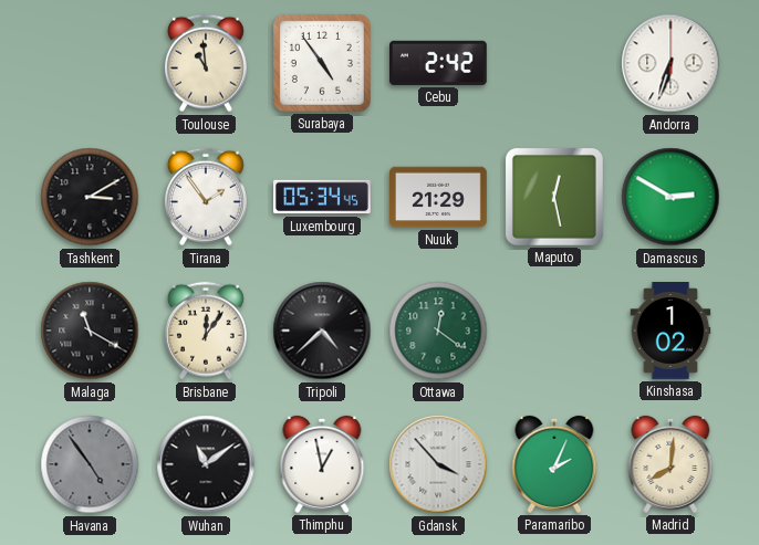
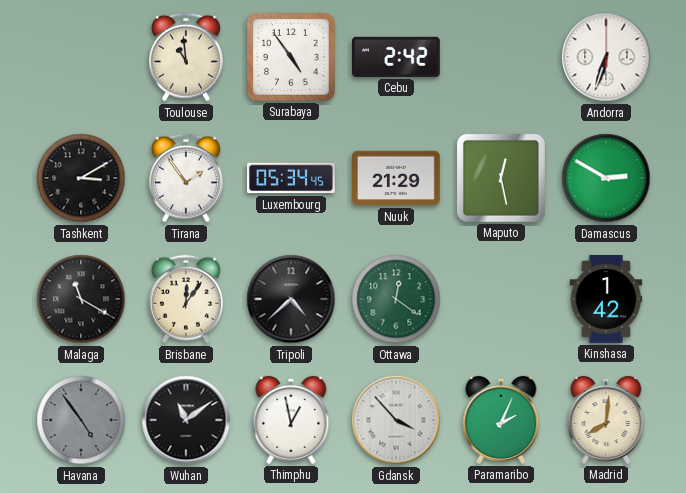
Kinshasa: 1:02 -> 1:42 (606, 299)
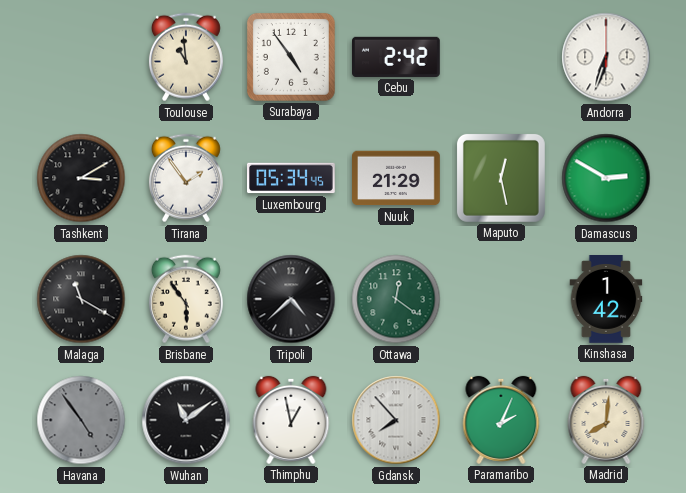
Brisbane: 12:06 -> 5:54 (186, 299)
Gdansk: 3:53 -> 7:53 (396, 420)
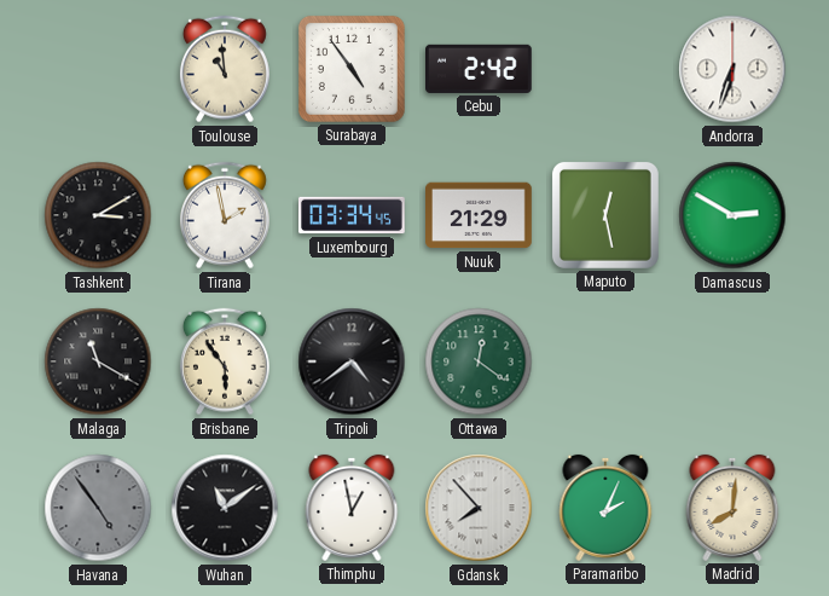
Tirana: 1:54 -> 1:58 (225, 215)
Luxembourg: 05:34 -> 03:34 (353, 215)
Tripoli: 4:38 -> 4:39 (352, 361)
Kinshasa: 1:42 -> none (606, 299)
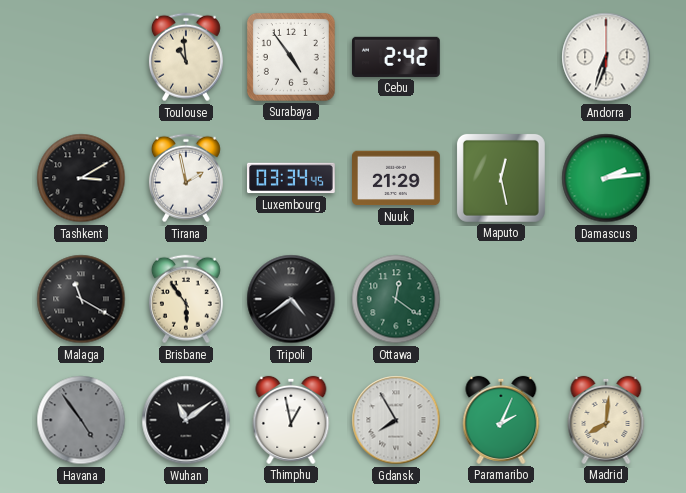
Damascus: 2:50 -> 2:14 (606, 178)
Gdansk: 7:53 -> 7:55 (396, 420)
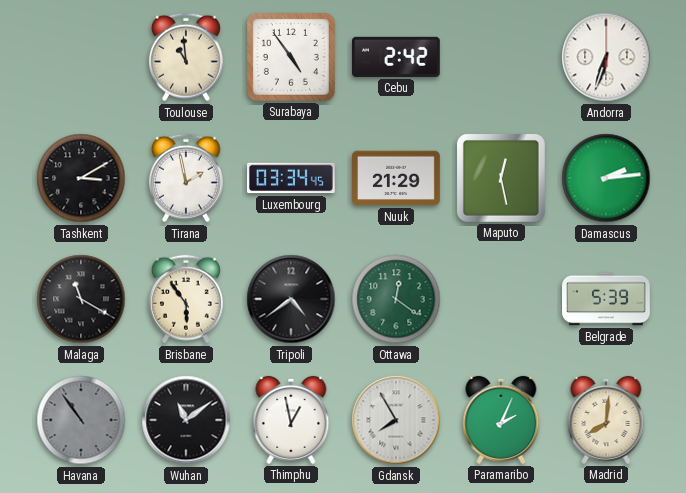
Belgrade: none -> 5:39 (607, 299)
Havana: 4:54 -> 10:54 (81, 420)
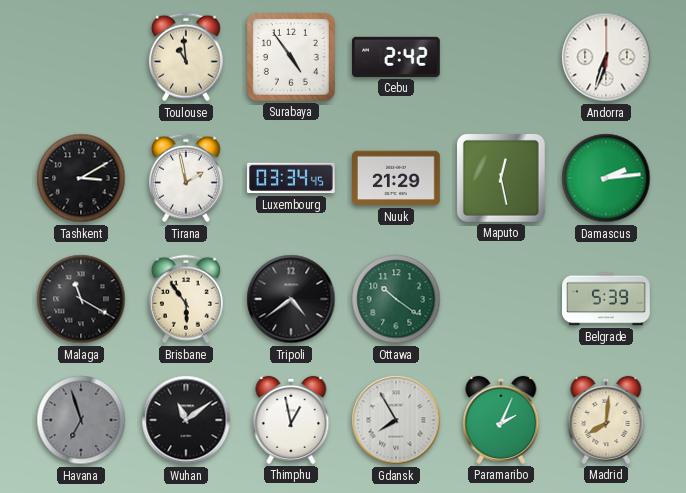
Ottawa: 12:21 -> 10:21 (396, 299)
Havana: 10:54 -> 6:57 (81, 420)
